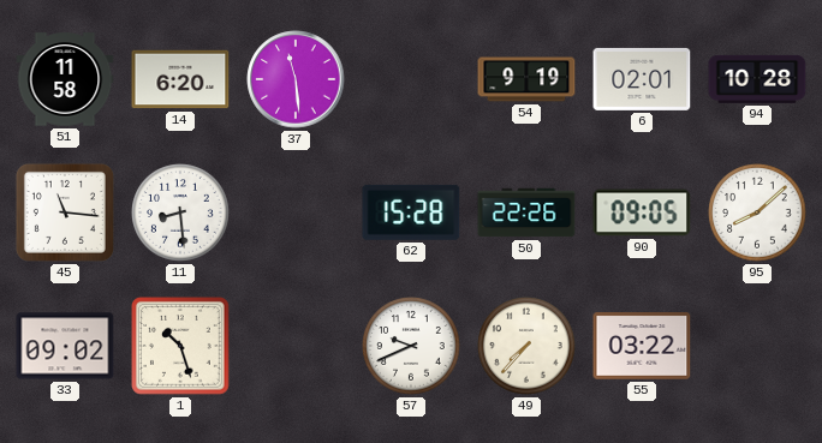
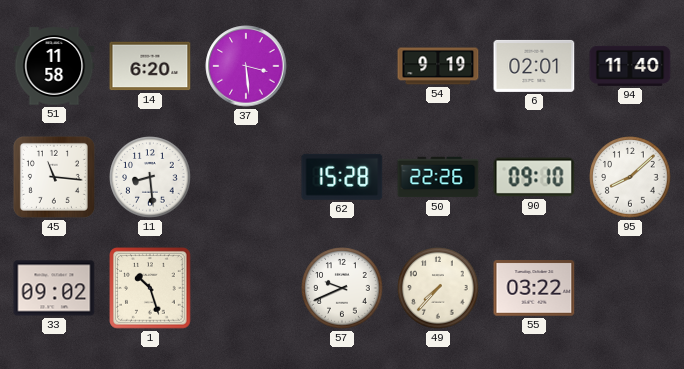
37: 11:29 -> 3:29 (246, 66)
94: 10:28 -> 11:40 (630, 66)
90: 09:05 -> 09:10 (534, 177)
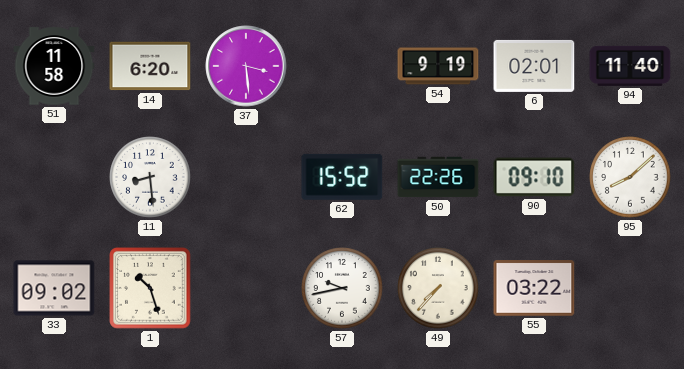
45: 11:16 -> none (54, 177)
62: 15:28 -> 15:52 (342, 177)
57: 9:41 -> 9:43 (342, 288)
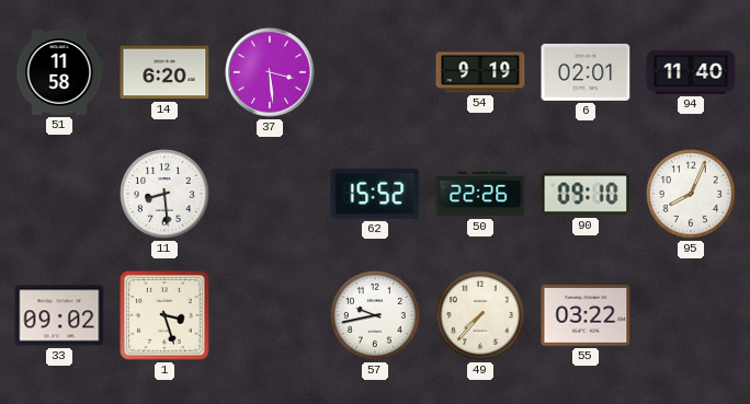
95: 8:08 -> 8:04 (691, 194)
1: 10:27 -> 3:27 (164, 315)
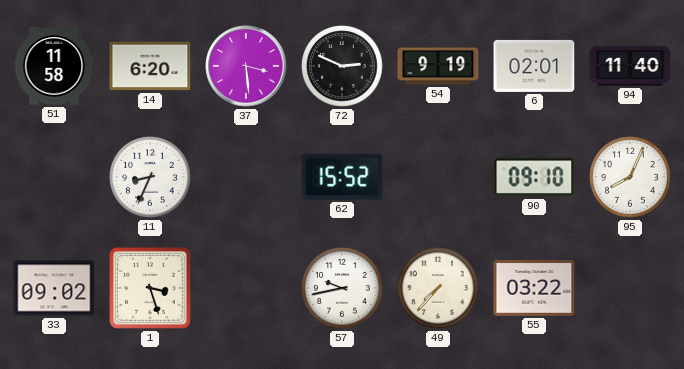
72: none -> 2:49 (342, 66)
11: 8:29 -> 8:34 (150, 177)
50: 22:26 -> none (480, 194)
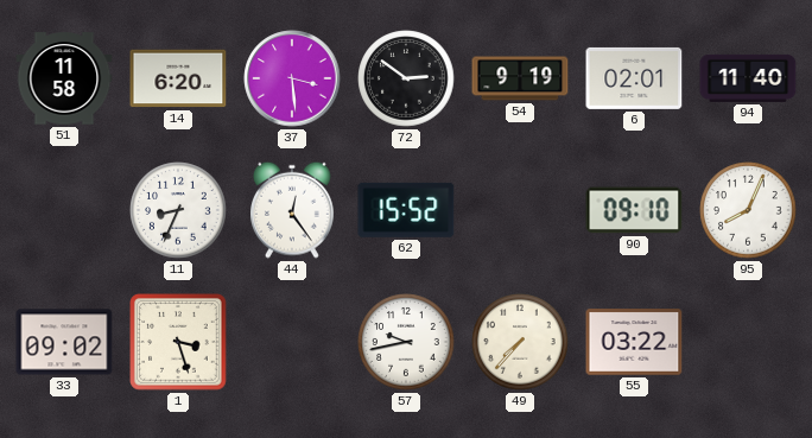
72: 2:49 -> 2:51 (406, 78)
44: none -> 12:24 (293, 210)
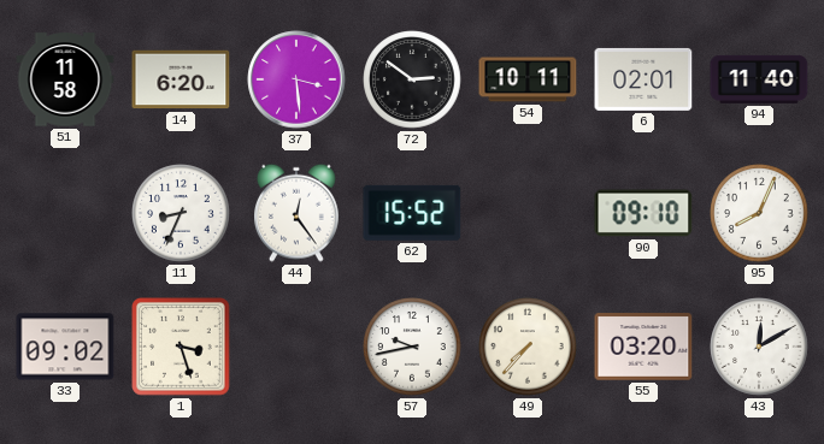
54: 9:19 -> 10:11 (528, 79)
55: 03:22 -> 03:20 (643, 347)
43: none -> 12:10 (759, 347)
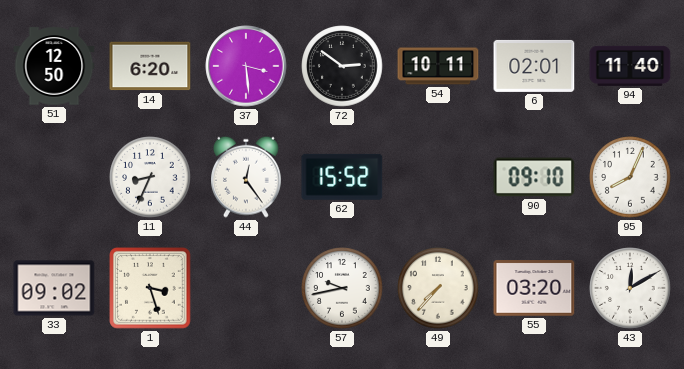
51: 11:58 -> 12:50 (54, 66)
